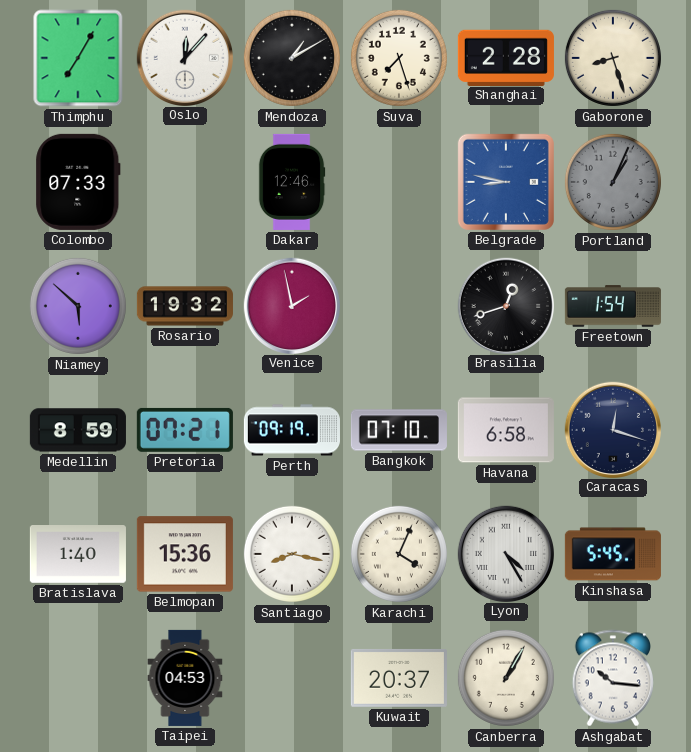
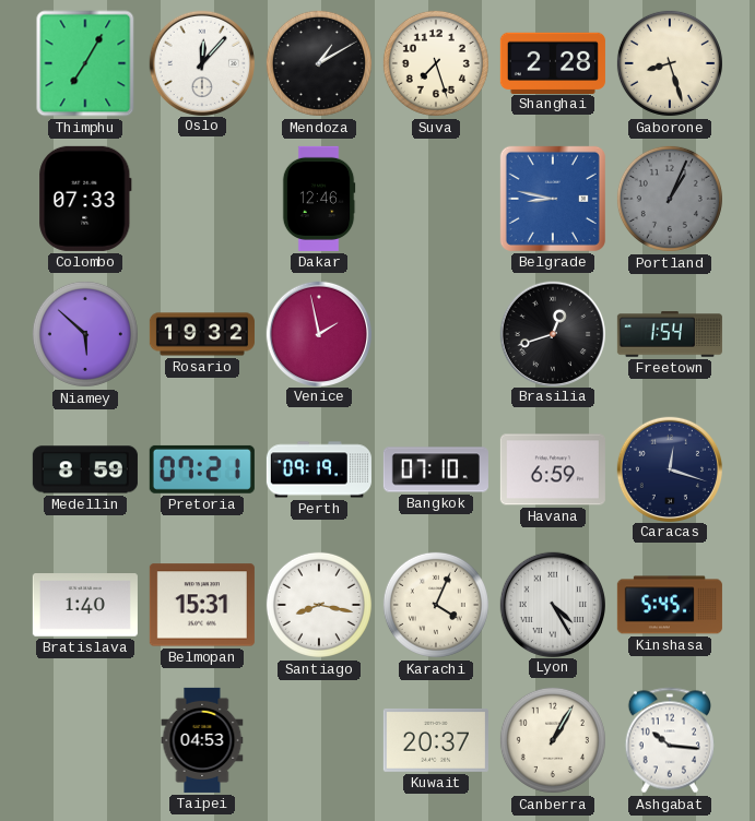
Havana: 6:58 -> 6:59 (553, 469)
Belmopan: 15:36 -> 15:31 (202, 605)
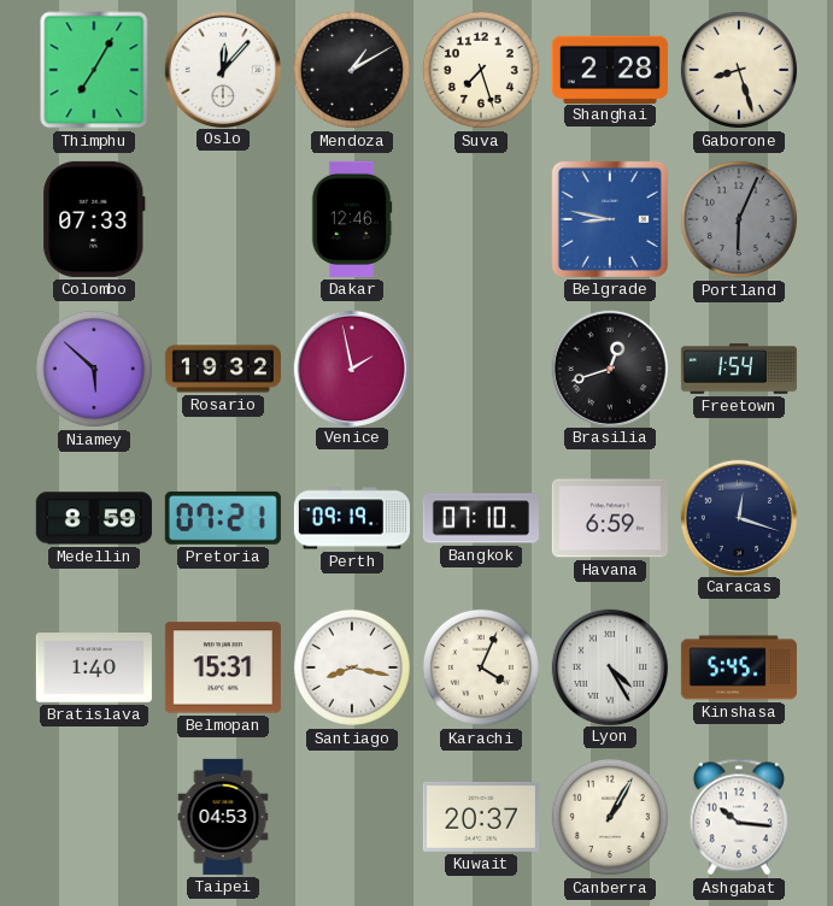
Portland: 1:04 -> 6:04 (739, 219)
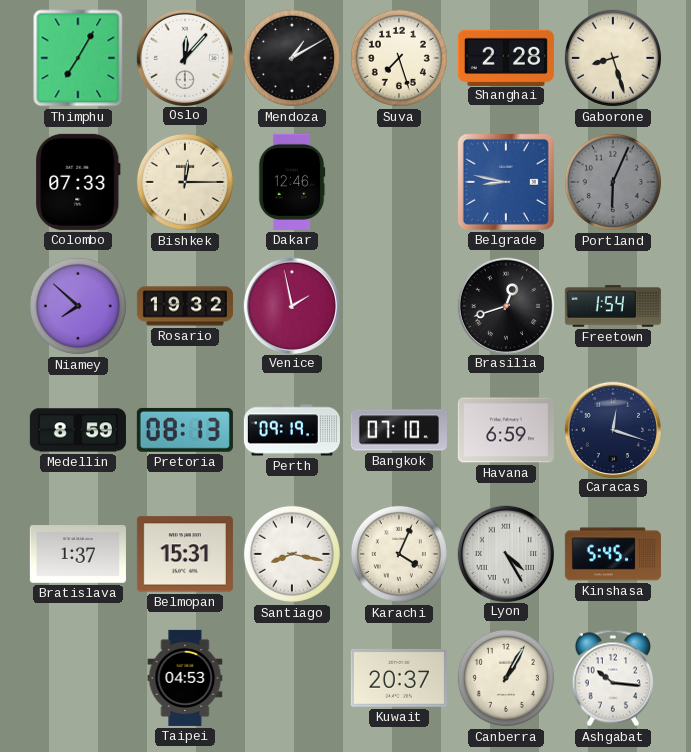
Bishkek: none -> 12:15 (185, 182)
Niamey: 5:52 -> 7:52 (78, 306)
Pretoria: 07:21 -> 08:13 (185, 430)
Bratislava: 1:40 -> 1:37 (78, 555)
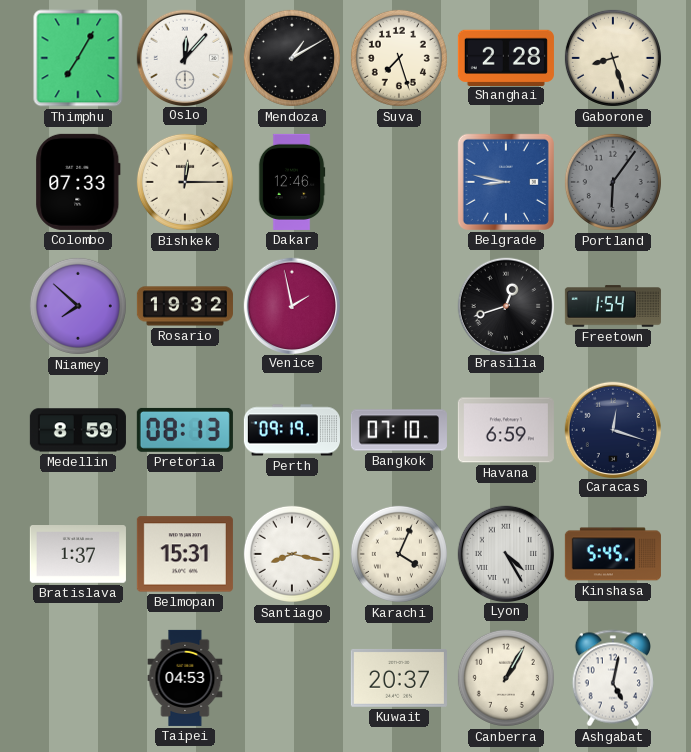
Portland: 6:04 -> 6:06 (613, 182)
Ashgabat: 10:16 -> 5:02 (612, 678)
